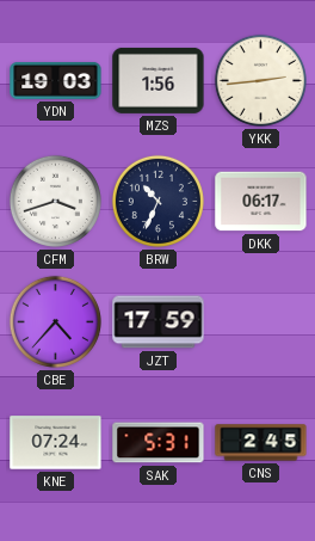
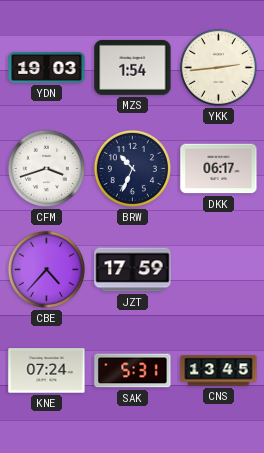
MZS: 1:56 -> 1:54 (133, 67)
CNS: 2:45 -> 13:45 (219, 371)
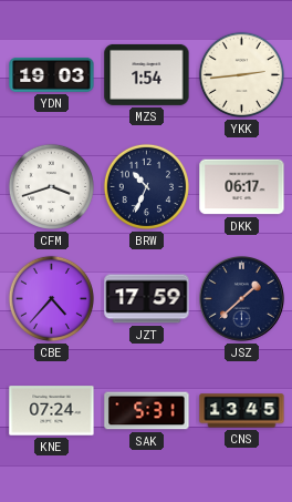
JSZ: none -> 1:38 (242, 299)
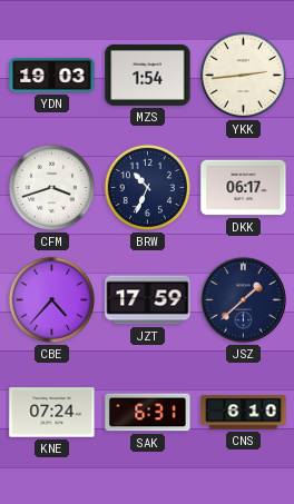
SAK: 5:31 -> 6:31 (148, 413)
CNS: 13:45 -> 6:10 (244, 413)
